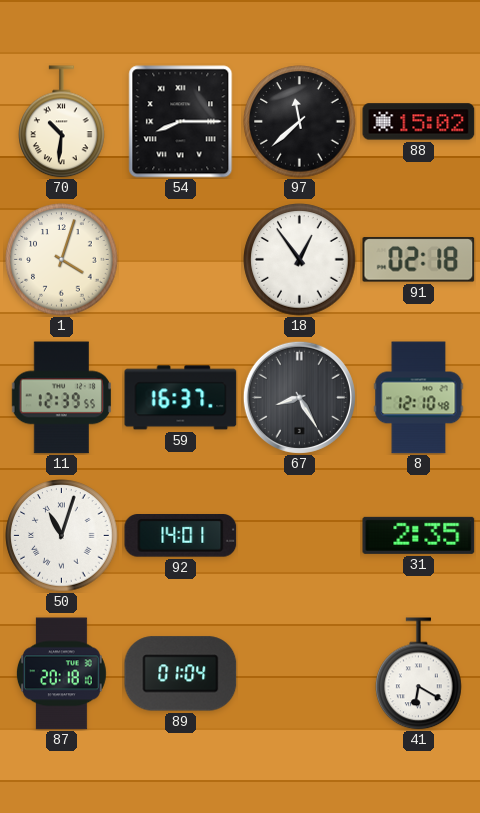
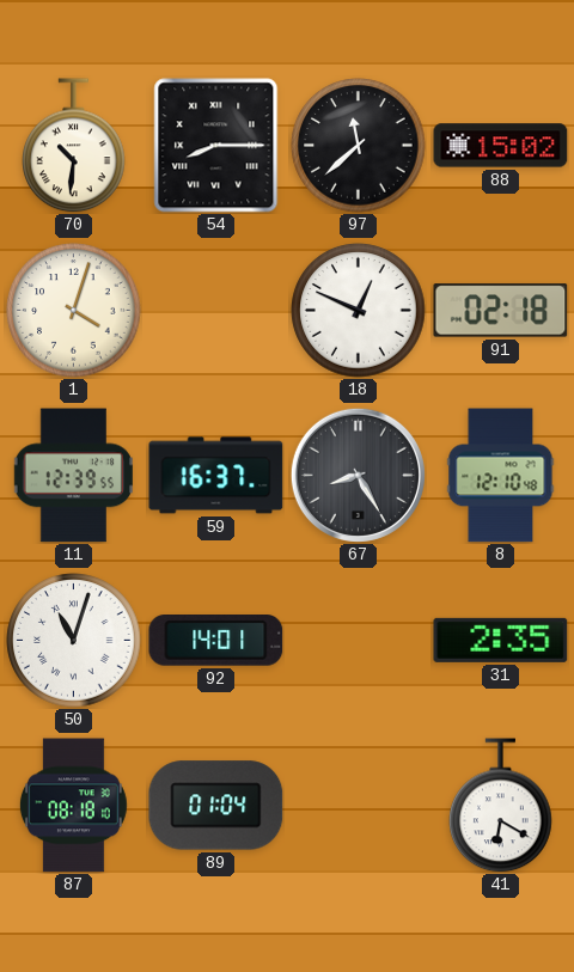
18: 12:54 -> 12:49 (359, 311)
87: 20:18 -> 08:18 (73, 806)
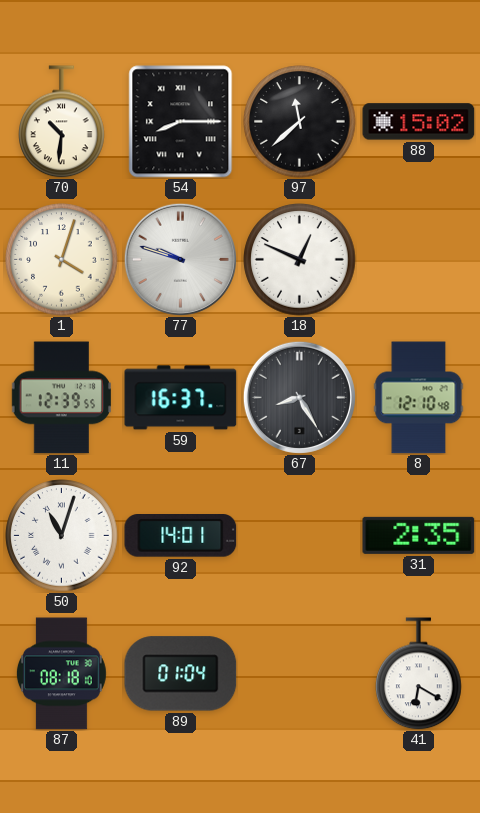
77: none -> 9:48 (180, 259)
91: 02:18 -> none (501, 311)
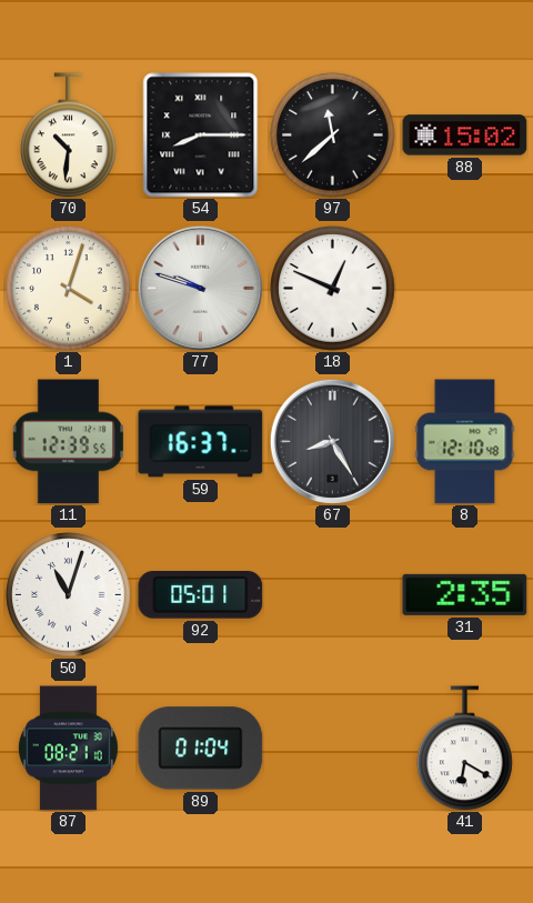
92: 14:01 -> 05:01 (201, 595)
87: 08:18 -> 08:21 (68, 749)
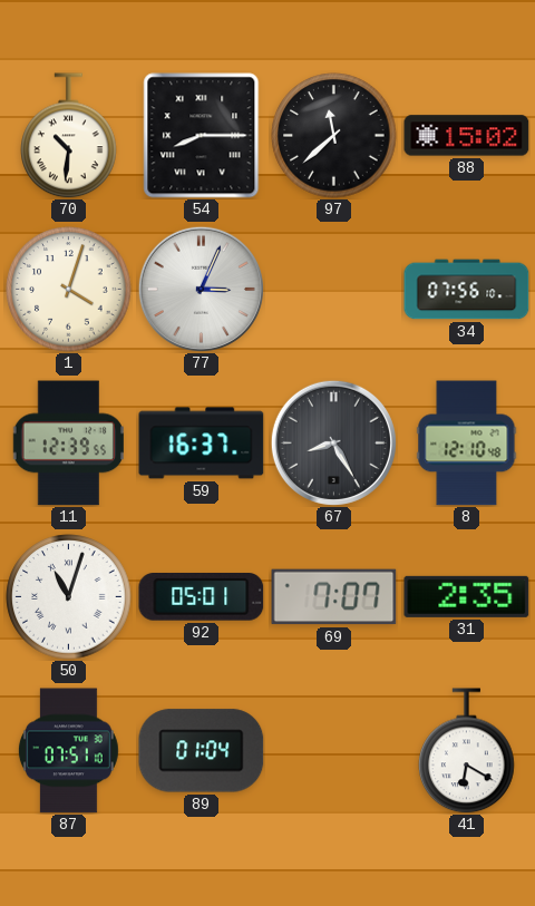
77: 9:48 -> 3:04 (201, 289)
18: 12:49 -> none (333, 289)
34: none -> 07:56 (467, 290)
69: none -> 7:07 (334, 597)
87: 08:21 -> 07:51 (68, 751)
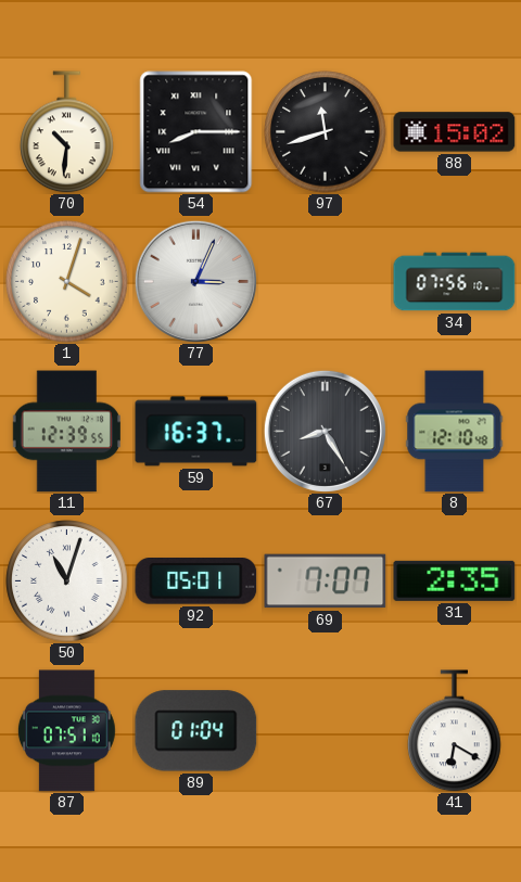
97: 11:38 -> 11:42 (326, 132)
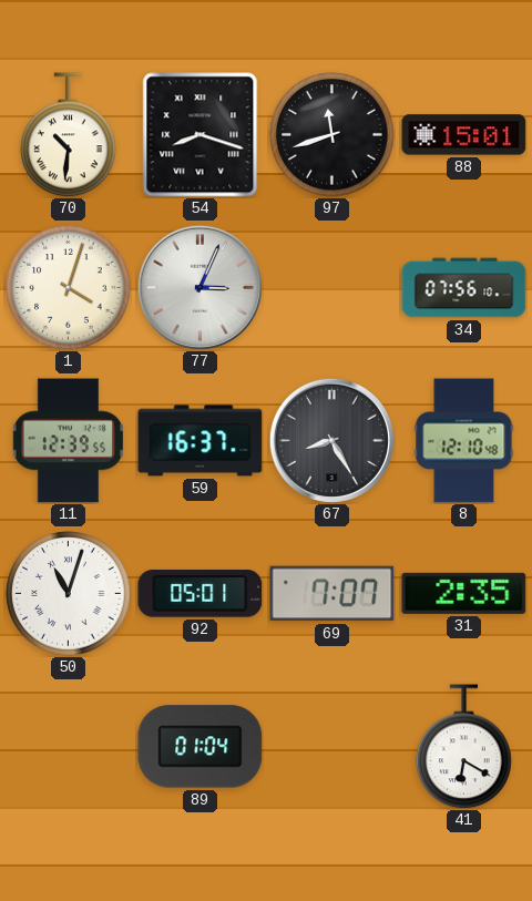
54: 8:15 -> 8:18 (201, 135)
88: 15:02 -> 15:01 (464, 135)
87: 07:51 -> none (66, 731)
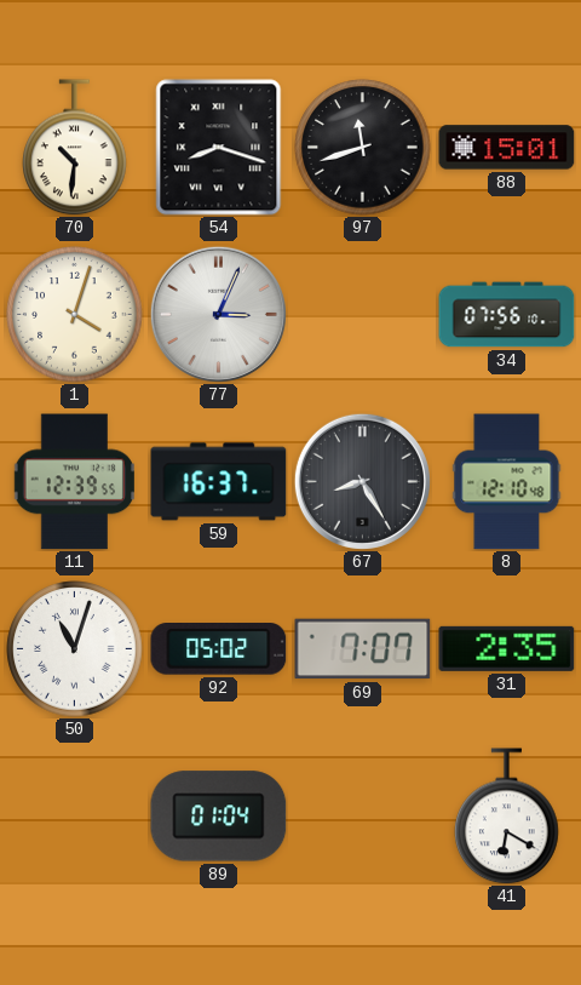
92: 05:01 -> 05:02 (219, 649)
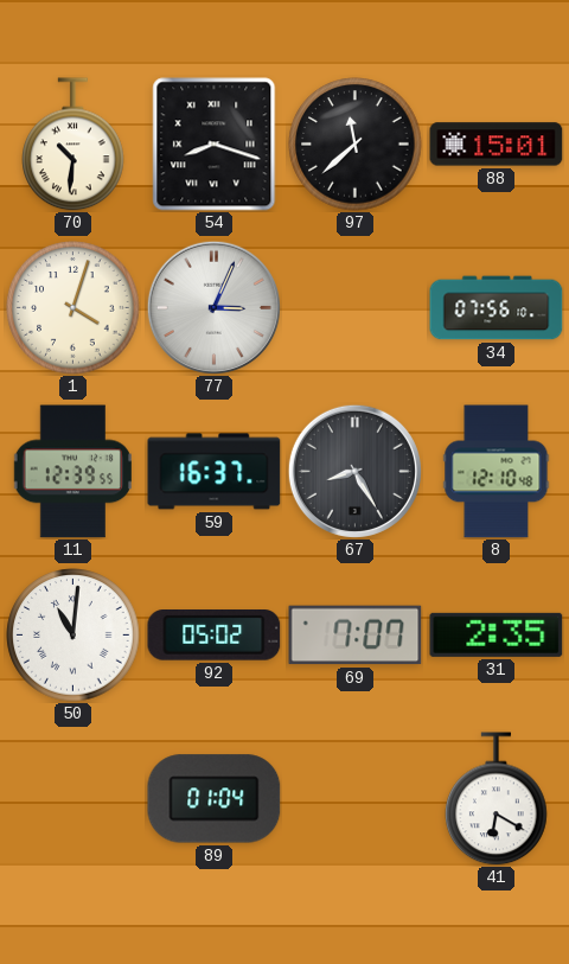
97: 11:42 -> 11:38 (356, 145)
50: 11:03 -> 11:01 (73, 636)
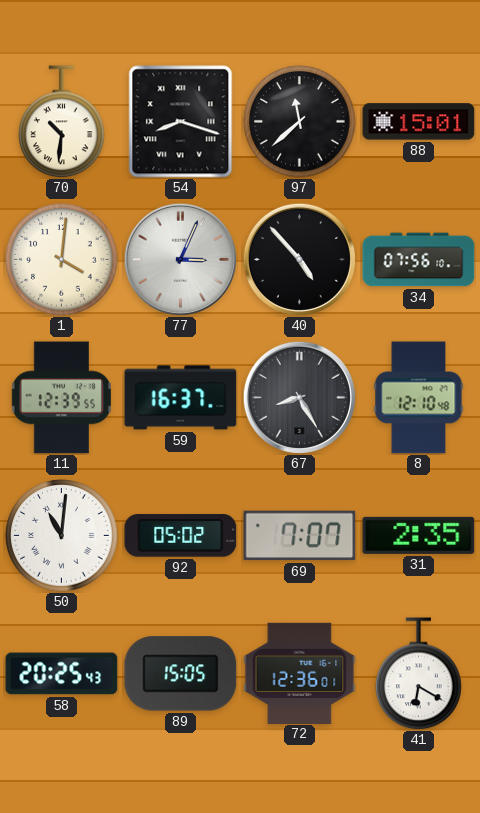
1: 4:03 -> 4:01 (62, 260)
40: none -> 4:53 (299, 259)
58: none -> 20:25 (62, 674)
89: 01:04 -> 15:05 (181, 674)
72: none -> 12:36 (300, 673)
